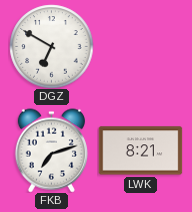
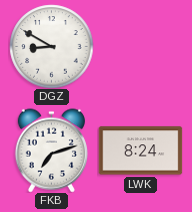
DGZ: 6:50 -> 8:50 (51, 46)
LWK: 8:21 -> 8:24 (140, 151)
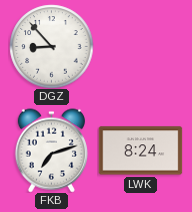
DGZ: 8:50 -> 8:53 (51, 46)
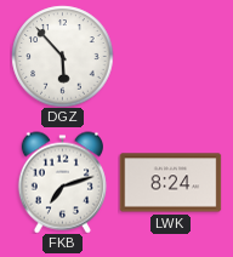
DGZ: 8:53 -> 5:53 (62, 56)
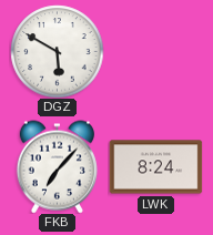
DGZ: 5:53 -> 5:50 (57, 51)
FKB: 7:12 -> 7:07 (57, 166)
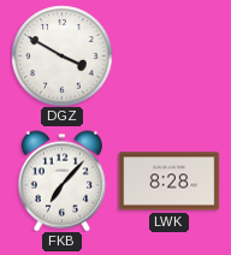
DGZ: 5:50 -> 3:50 (61, 55)
LWK: 8:24 -> 8:28 (168, 182)
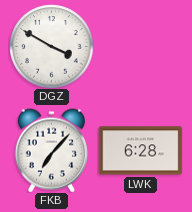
LWK: 8:28 -> 6:28 (140, 151)
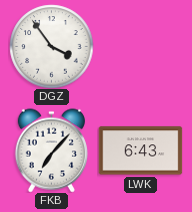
DGZ: 3:50 -> 3:54 (51, 46)
LWK: 6:28 -> 6:43 (140, 151)
